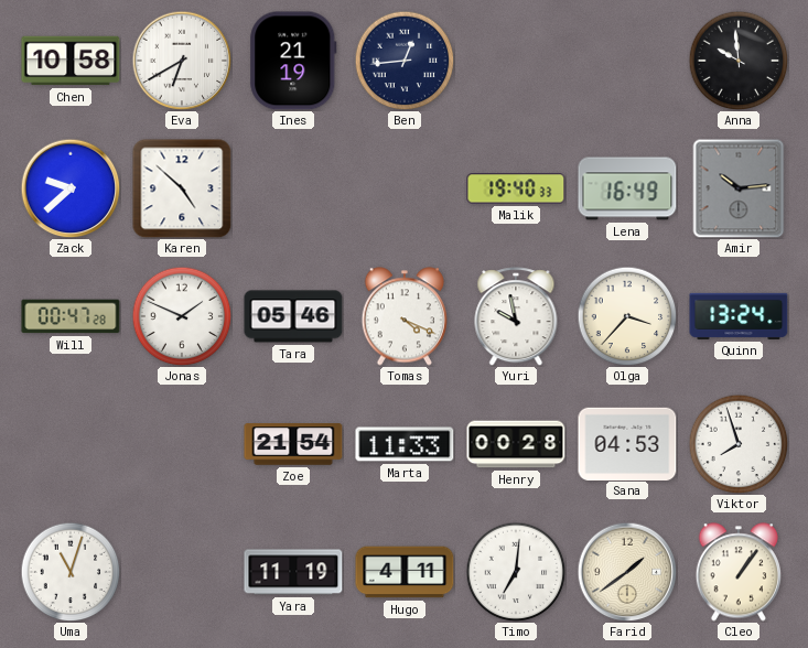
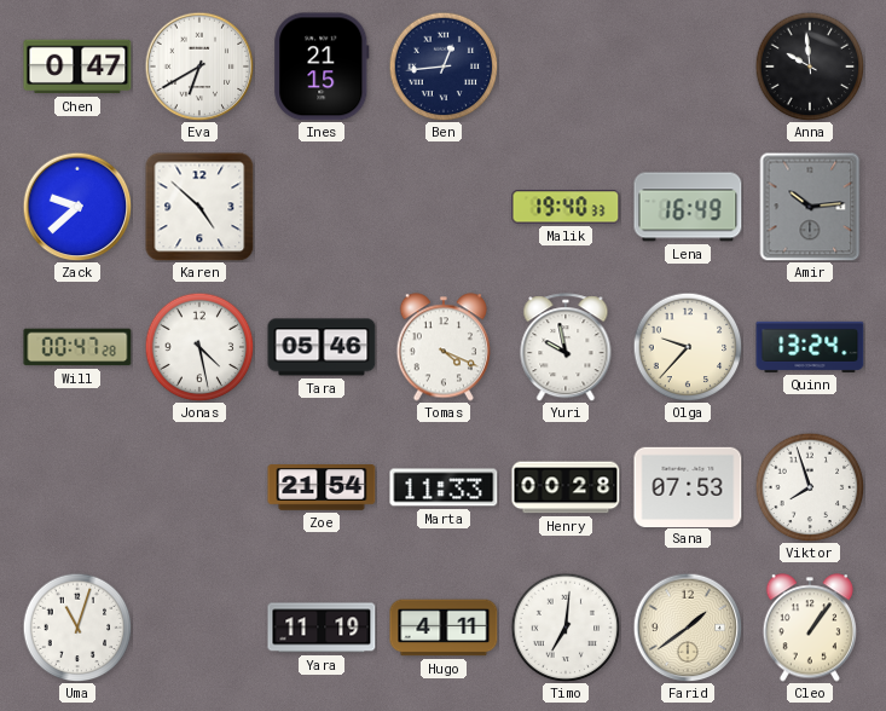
Chen: 10:58 -> 0:47 (77, 67)
Ines: 21:19 -> 21:15 (322, 67)
Jonas: 1:49 -> 4:28 (199, 347)
Olga: 3:37 -> 9:37 (688, 347)
Sana: 04:53 -> 07:53 (688, 486)
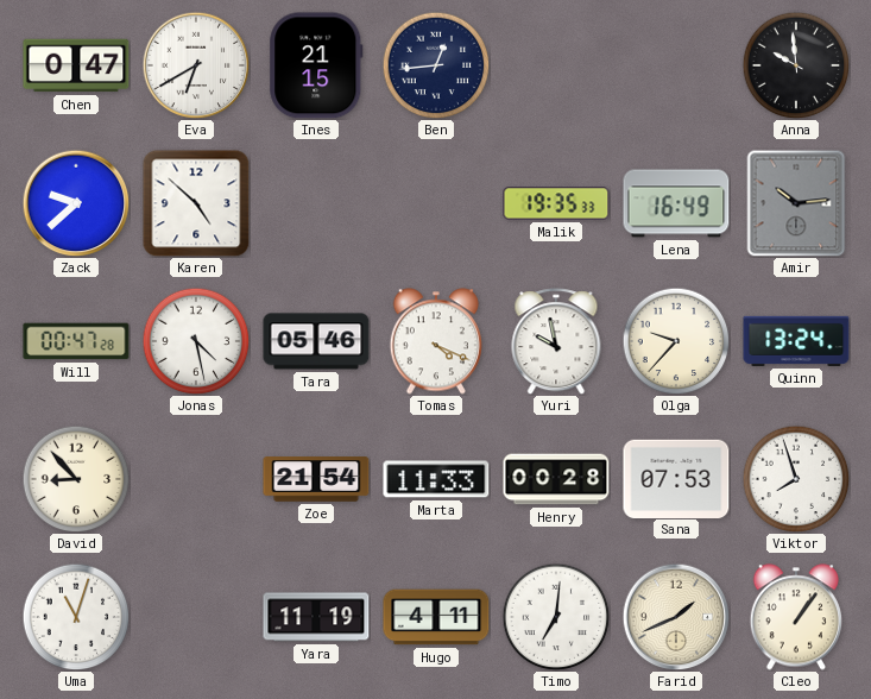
Malik: 19:40 -> 19:35 (556, 203)
David: none -> 8:53 (76, 479)
Farid: 1:39 -> 1:41 (676, 617)
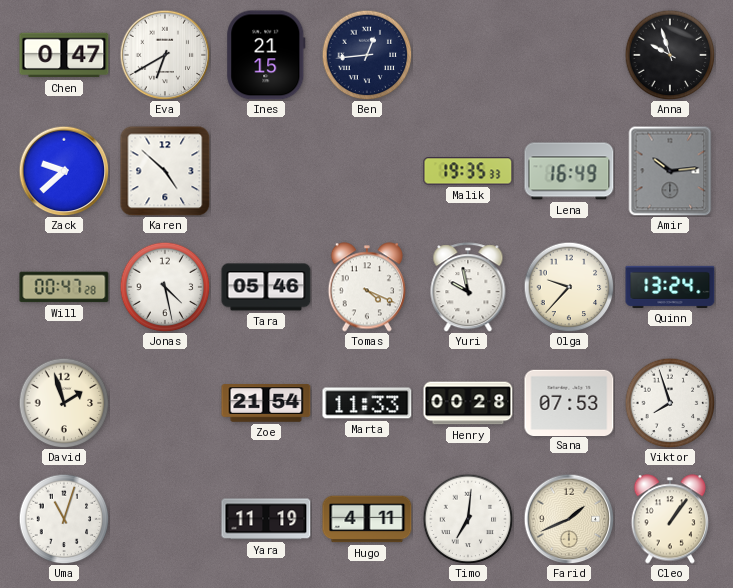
Anna: 9:59 -> 9:57 (670, 55)
David: 8:53 -> 1:57 (64, 403)
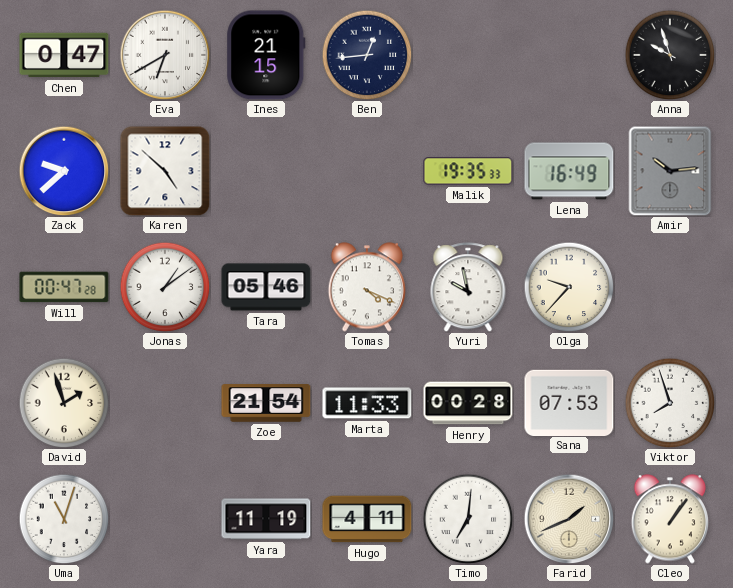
Jonas: 4:28 -> 1:09 (165, 287)
Quinn: 13:24 -> none (670, 287)
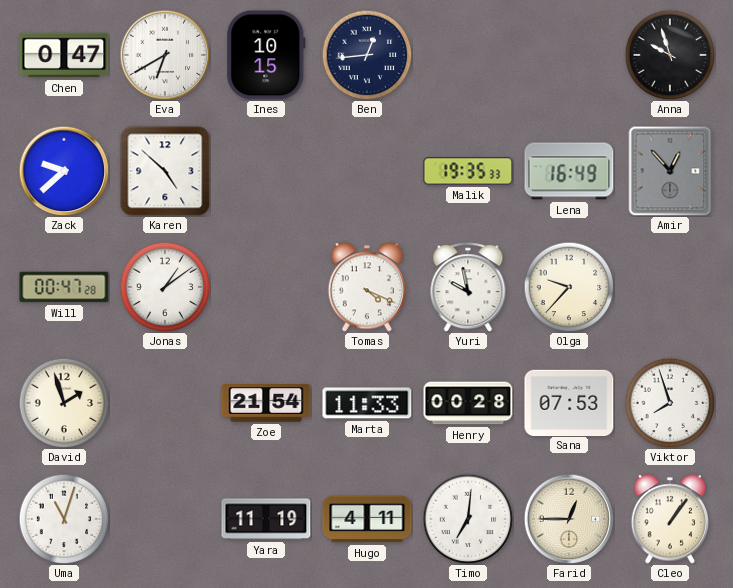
Ines: 21:15 -> 10:15 (266, 55)
Amir: 10:14 -> 12:53 (670, 171)
Tara: 05:46 -> none (266, 287)
Farid: 1:41 -> 12:45 (569, 519)
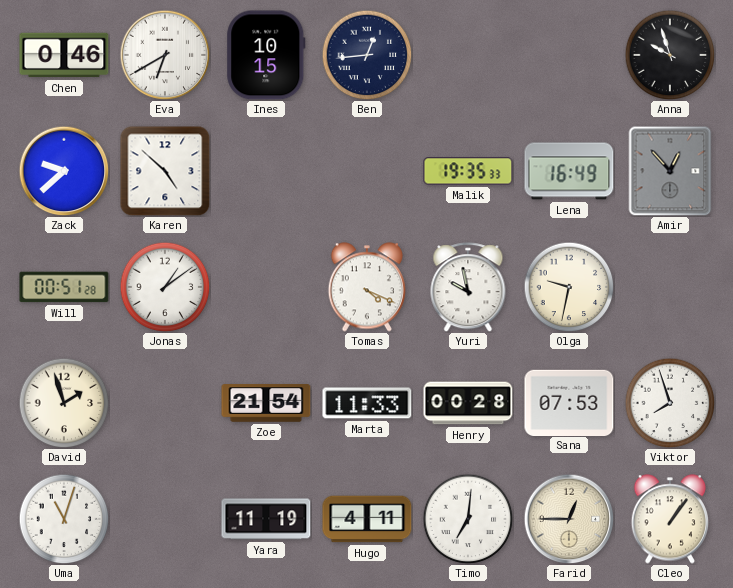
Chen: 0:47 -> 0:46 (64, 55)
Will: 00:47 -> 00:51 (64, 287)
Olga: 9:37 -> 9:32 (569, 287)
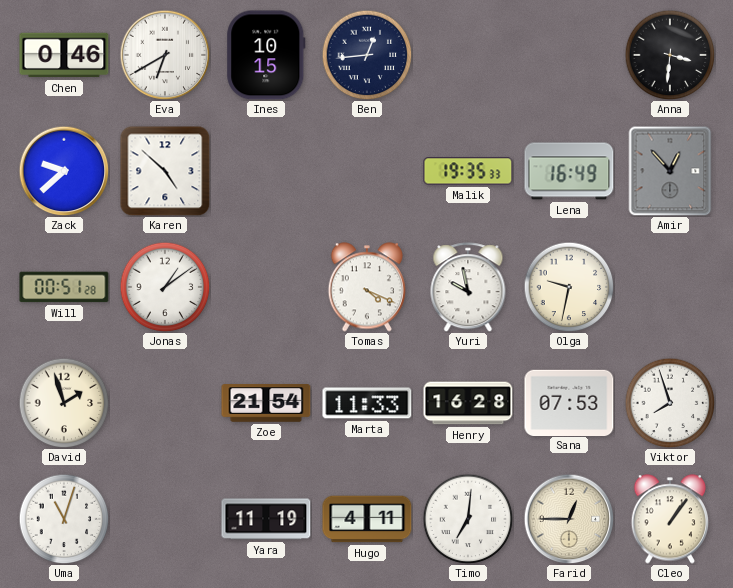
Anna: 9:57 -> 3:31 (670, 55)
Henry: 00:28 -> 16:28 (468, 403)
